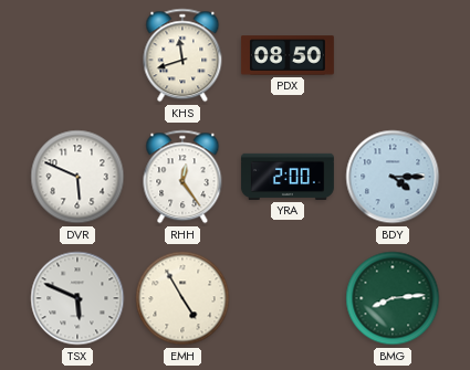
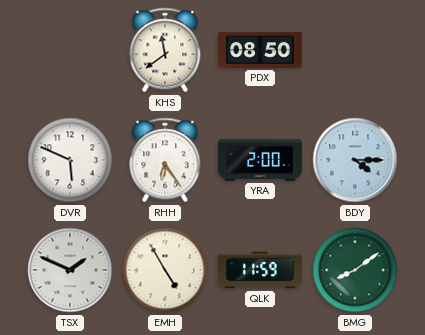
KHS: 11:42 -> 11:39 (165, 50)
RHH: 12:24 -> 6:24 (165, 160)
TSX: 5:49 -> 1:49 (70, 270)
QLK: none -> 11:59 (260, 270)
BMG: 8:14 -> 8:09 (355, 270)
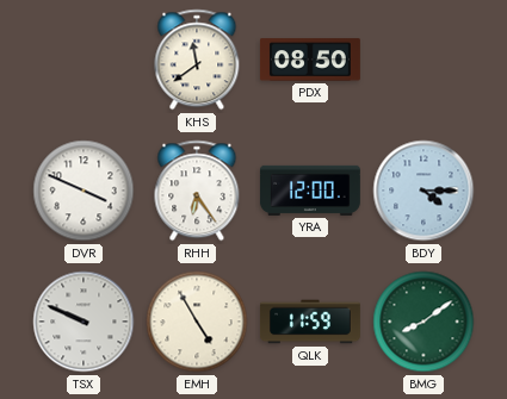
DVR: 5:49 -> 3:49 (84, 191)
YRA: 2:00 -> 12:00 (310, 191)
TSX: 1:49 -> 9:49 (84, 322)
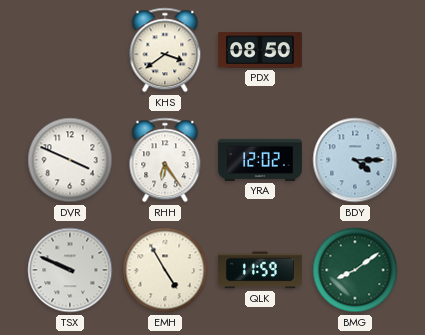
KHS: 11:39 -> 3:39 (165, 50)
YRA: 12:00 -> 12:02 (260, 160)
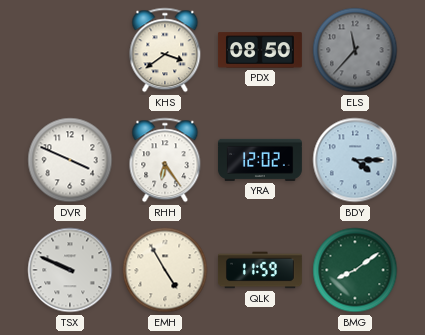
ELS: none -> 11:37 (355, 50)
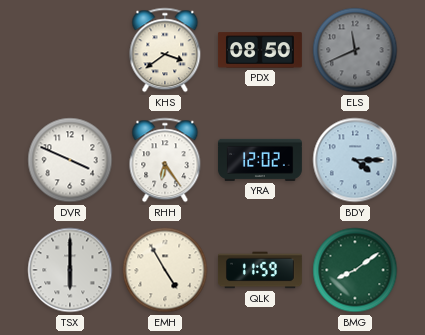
ELS: 11:37 -> 11:41 (355, 50)
TSX: 9:49 -> 6:00 (70, 270)
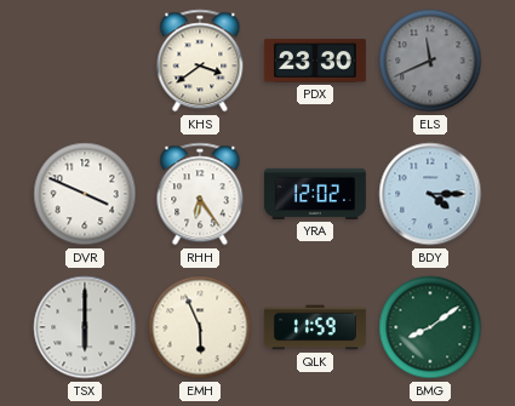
PDX: 08:50 -> 23:30 (315, 61)
EMH: 4:55 -> 5:56 (200, 327)
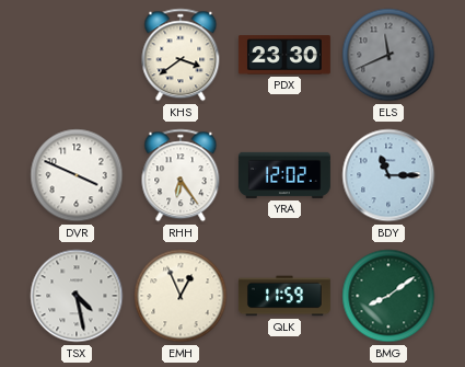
BDY: 4:15 -> 11:15 (388, 175)
TSX: 6:00 -> 4:28 (77, 296)
EMH: 5:56 -> 12:56 (181, 296)
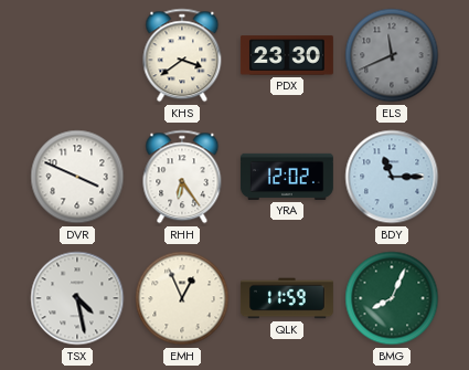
BMG: 8:09 -> 8:04 (392, 298)
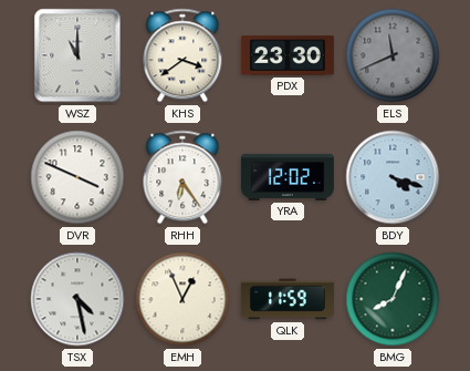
WSZ: none -> 11:00 (77, 55)
BDY: 11:15 -> 4:18 (393, 177)
